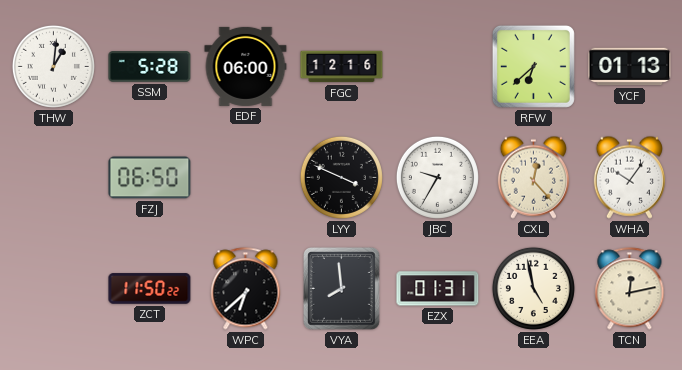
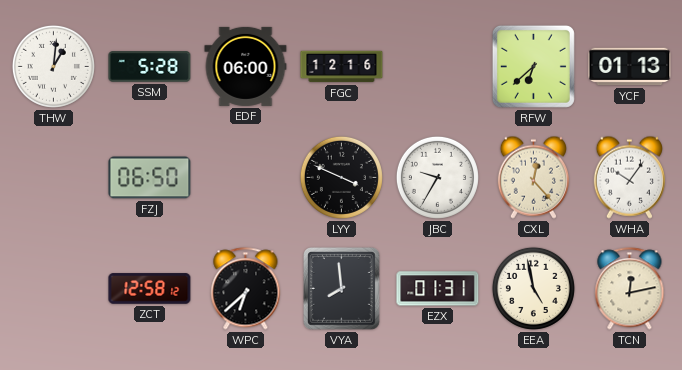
ZCT: 11:50 -> 12:58 (150, 289)
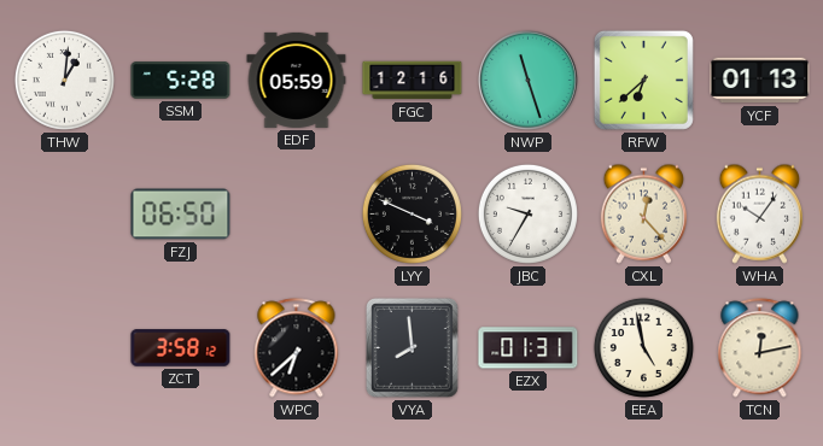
EDF: 06:00 -> 05:59 (297, 80)
NWP: none -> 11:27 (527, 80)
ZCT: 12:58 -> 3:58 (181, 348)
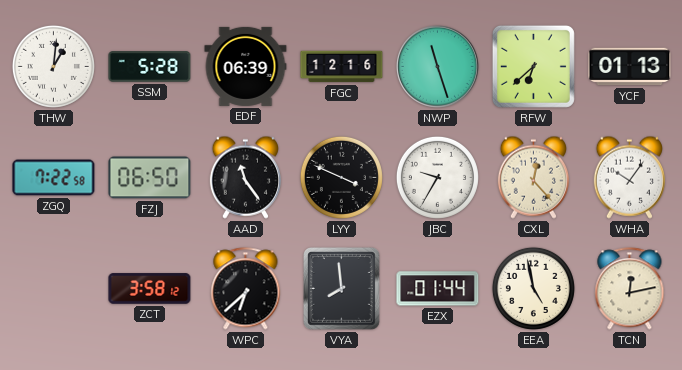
EDF: 05:59 -> 06:39 (246, 66)
ZGQ: none -> 7:22 (54, 178)
AAD: none -> 11:24 (245, 177)
EZX: 01:31 -> 01:44 (438, 289)
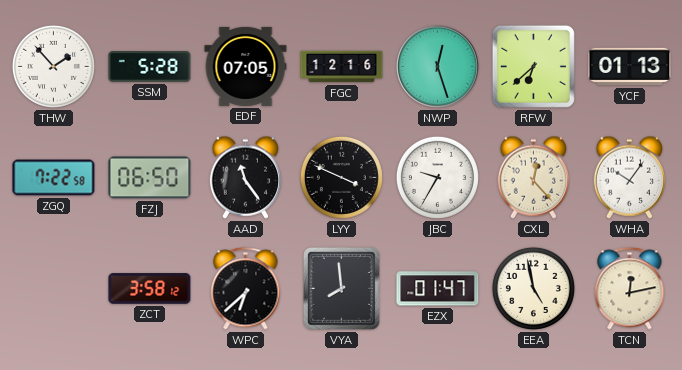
THW: 1:01 -> 1:53 (53, 66)
EDF: 06:39 -> 07:05 (246, 66)
NWP: 11:27 -> 12:27 (437, 66)
EZX: 01:44 -> 01:47 (438, 289)
